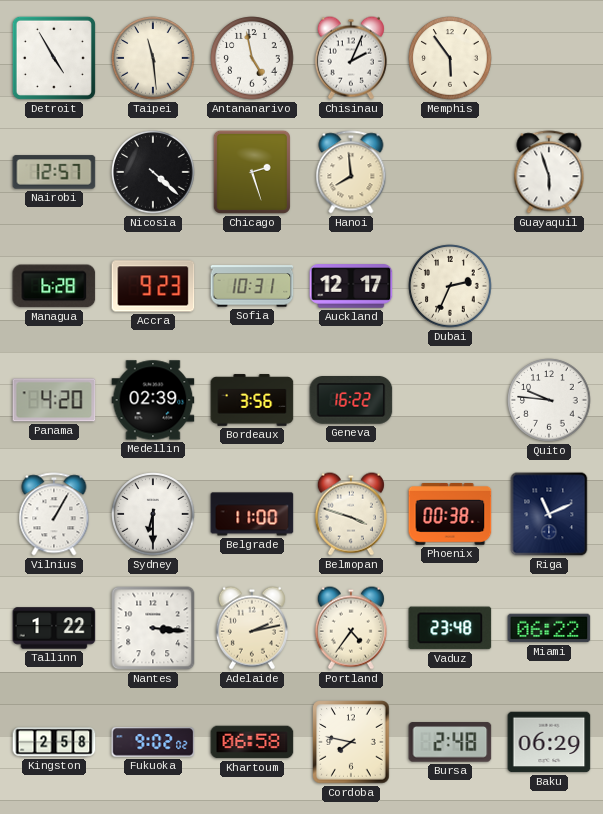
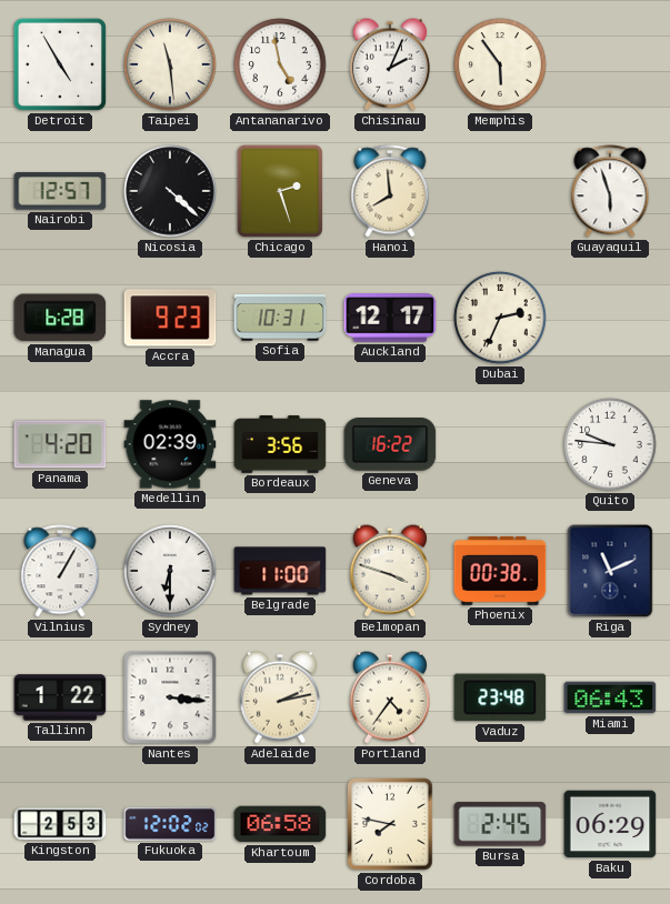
Miami: 06:22 -> 06:43 (610, 697)
Kingston: 2:58 -> 2:53 (60, 824)
Fukuoka: 9:02 -> 12:02 (170, 824)
Bursa: 2:48 -> 2:45 (500, 824)
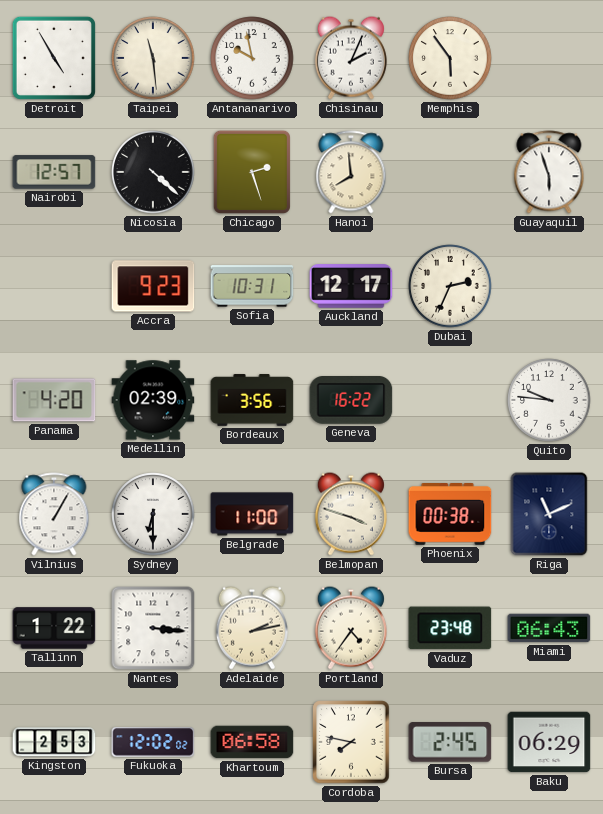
Antananarivo: 4:58 -> 9:58 (252, 58)
Managua: 6:28 -> none (60, 318)
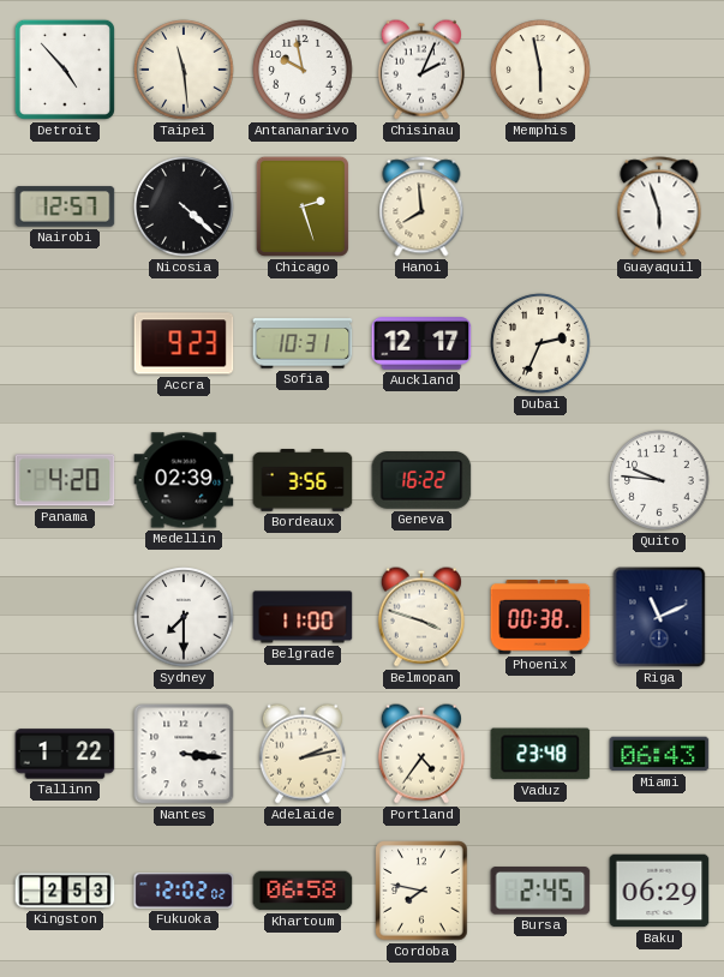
Detroit: 4:55 -> 4:53 (65, 70)
Memphis: 5:54 -> 5:58 (540, 70)
Vilnius: 1:05 -> none (54, 514)
Sydney: 6:30 -> 7:30 (184, 617)
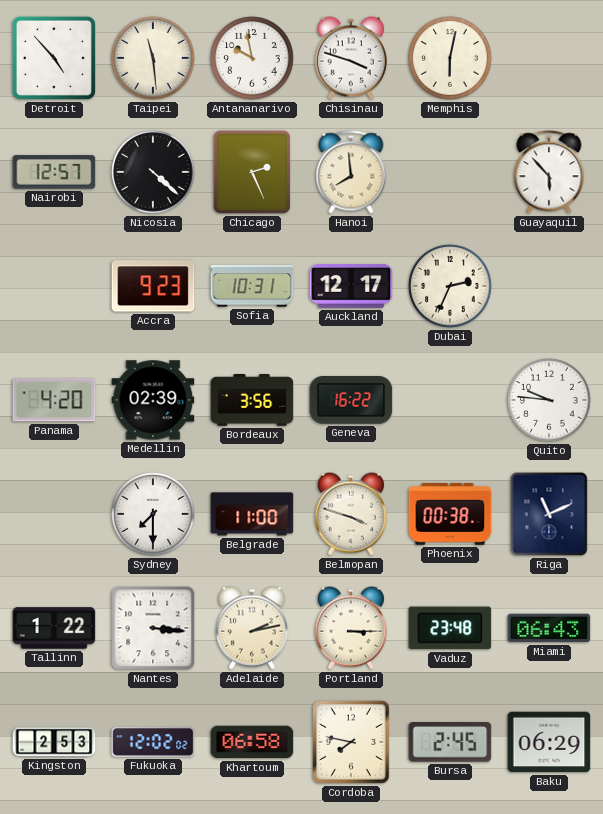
Chisinau: 2:04 -> 3:48 (351, 58)
Memphis: 5:58 -> 6:02 (450, 58)
Chicago: 2:27 -> 2:26 (252, 172)
Guayaquil: 5:57 -> 5:53 (549, 172)
Portland: 4:36 -> 3:15 (351, 628)
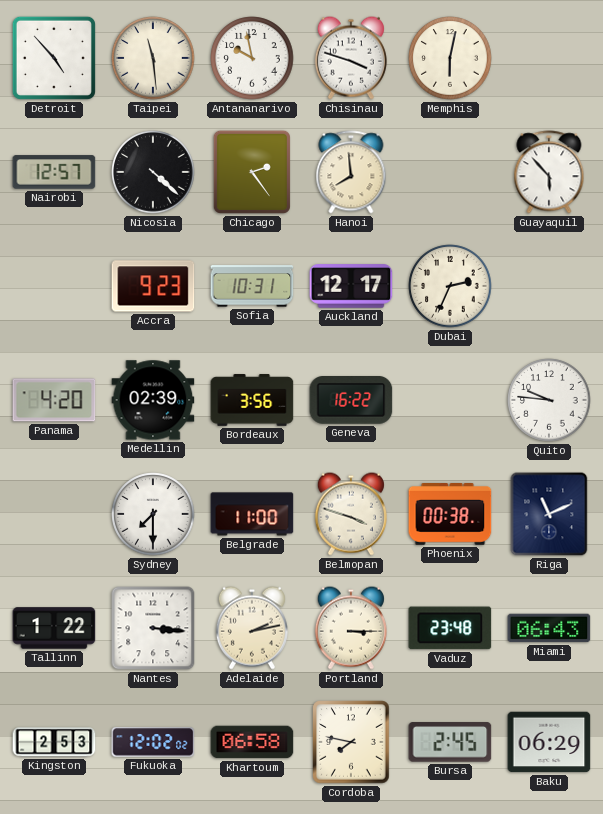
Chicago: 2:26 -> 2:24 (252, 172)
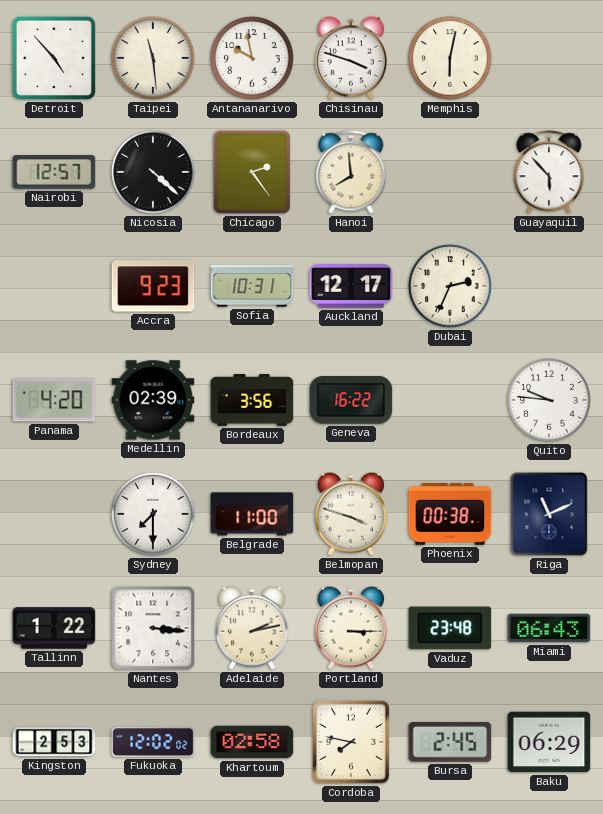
Khartoum: 06:58 -> 02:58 (252, 742)
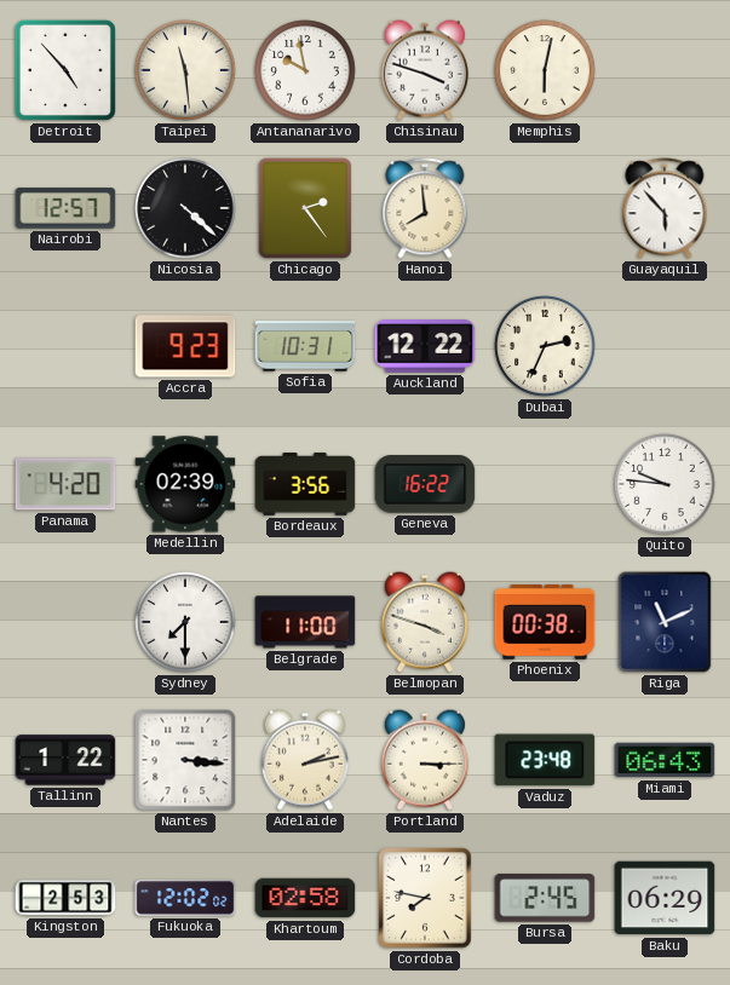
Auckland: 12:17 -> 12:22 (425, 346)
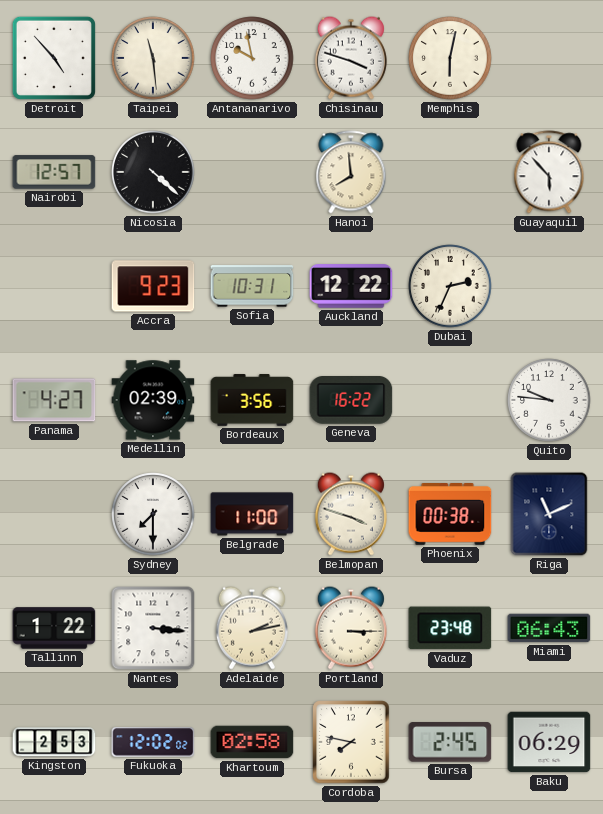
Chicago: 2:24 -> none (305, 208)
Panama: 4:20 -> 4:27 (54, 400)
